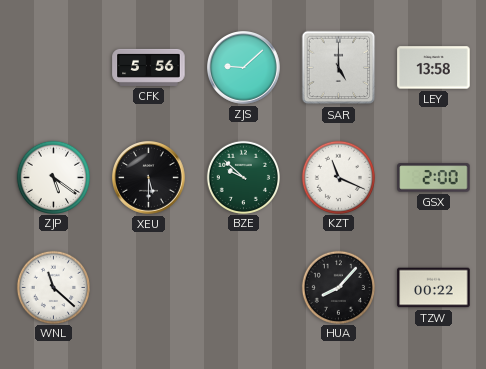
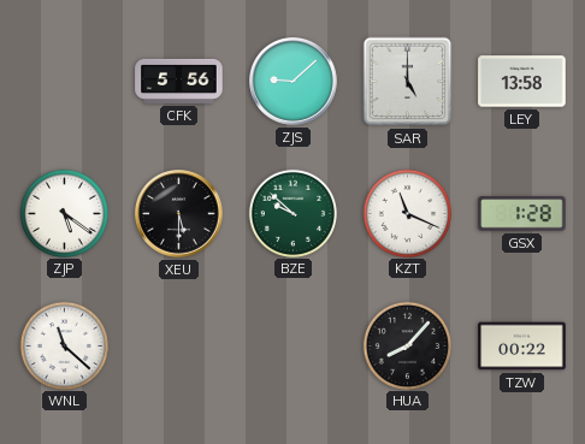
GSX: 2:00 -> 1:28 (522, 214)
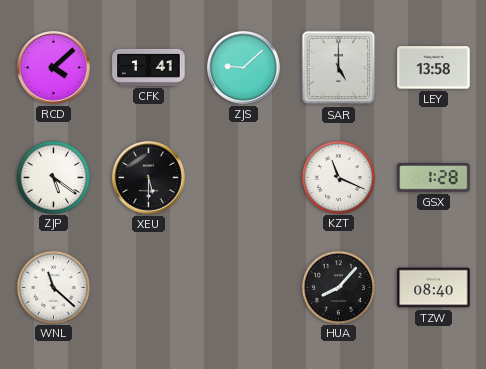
RCD: none -> 4:08 (54, 68)
CFK: 5:56 -> 1:41 (149, 67)
BZE: 9:52 -> none (294, 213)
TZW: 00:22 -> 08:40 (434, 288)
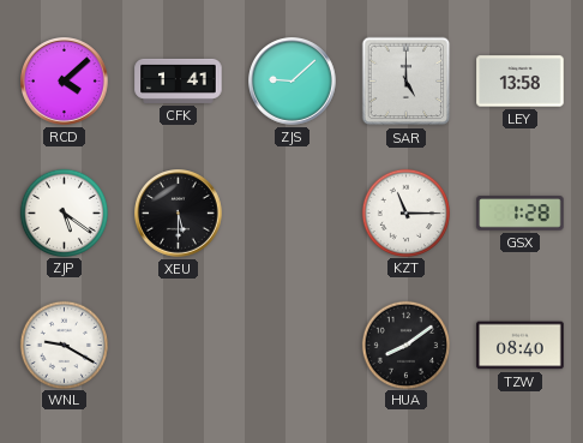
KZT: 11:19 -> 11:15 (407, 212)
WNL: 11:22 -> 9:20 (65, 345)
HUA: 8:07 -> 8:09 (407, 345)
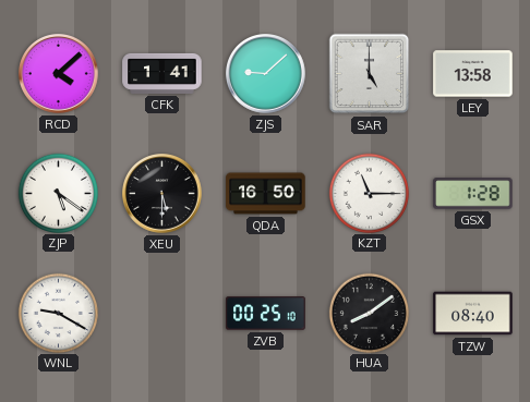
QDA: none -> 16:50 (266, 194)
ZVB: none -> 00:25 (266, 314)
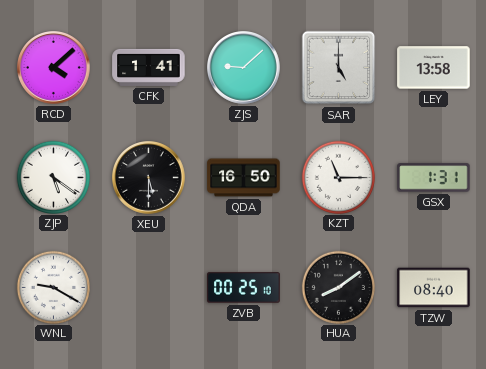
GSX: 1:28 -> 1:31 (434, 178)
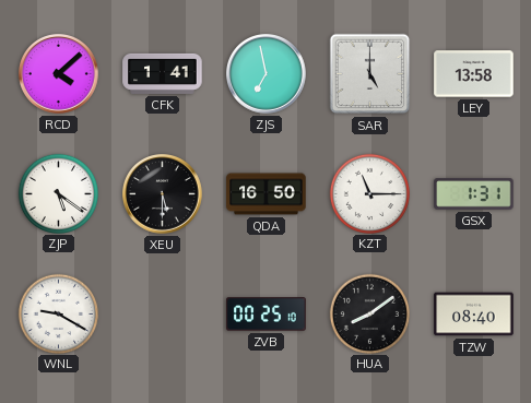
ZJS: 9:08 -> 6:58 (267, 74)
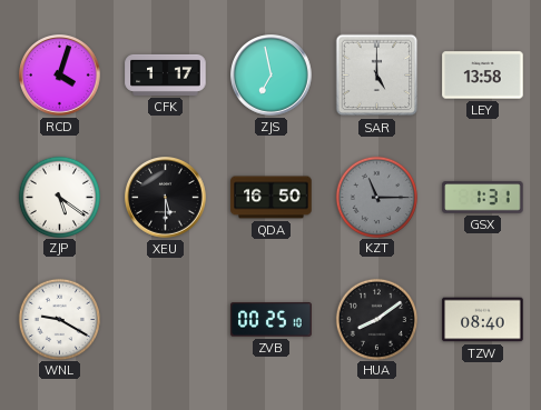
RCD: 4:08 -> 4:03 (60, 76)
CFK: 1:41 -> 1:17 (166, 74)
KZT dial: white -> grey (377, 197)
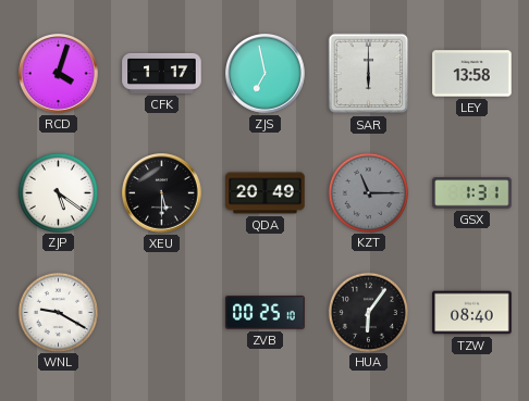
SAR: 5:00 -> 6:00 (369, 74)
QDA: 16:50 -> 20:49 (266, 193)
HUA: 8:09 -> 6:06 (369, 312)
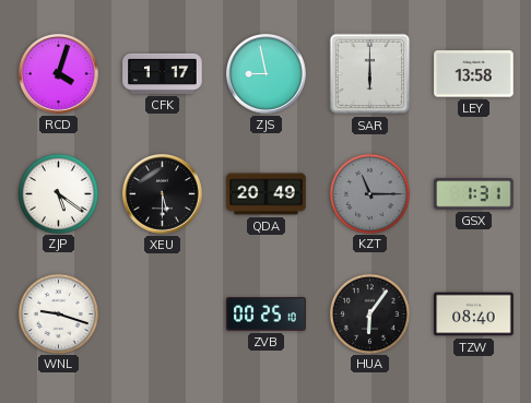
ZJS: 6:58 -> 8:58 (267, 74)
WNL: 9:20 -> 9:18 (59, 313)
